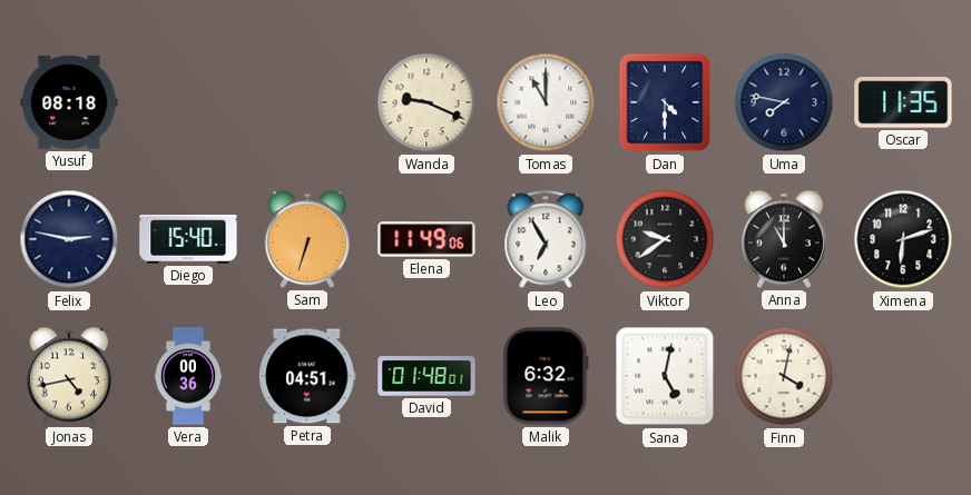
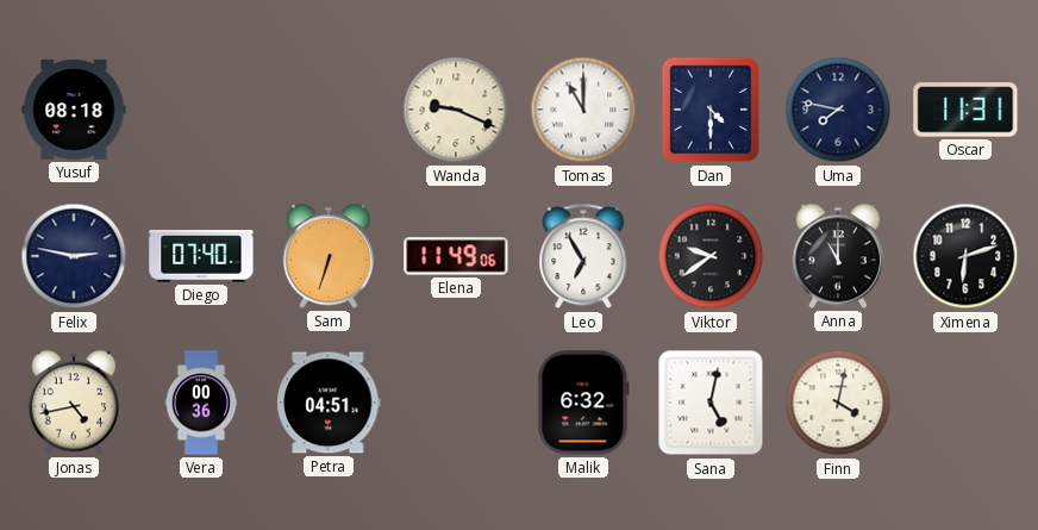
Oscar: 11:35 -> 11:31 (965, 110)
Diego: 15:40 -> 07:40 (201, 257)
David: 01:48 -> none (426, 376)
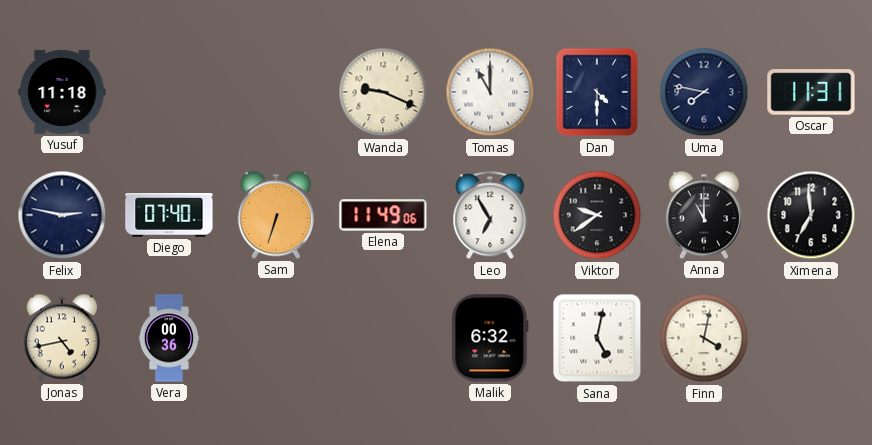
Yusuf: 08:18 -> 11:18 (62, 92)
Ximena: 6:12 -> 6:59 (811, 215)
Petra: 04:51 -> none (329, 403)
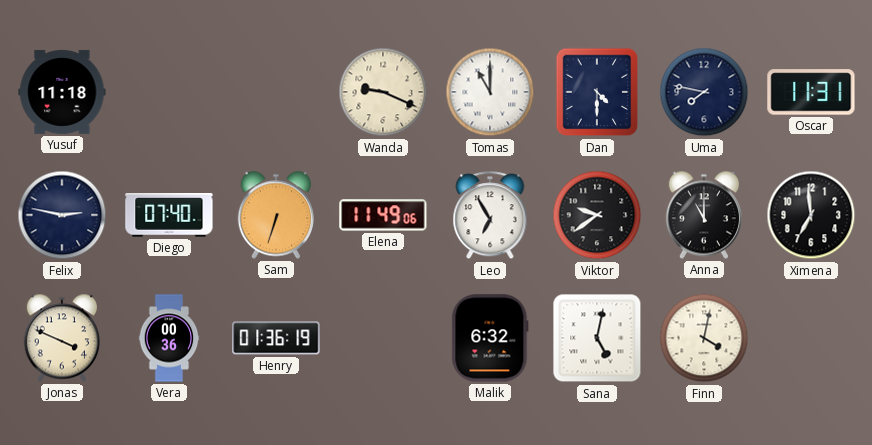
Jonas: 4:43 -> 3:49 (61, 338)
Henry: none -> 01:36 (276, 338)
